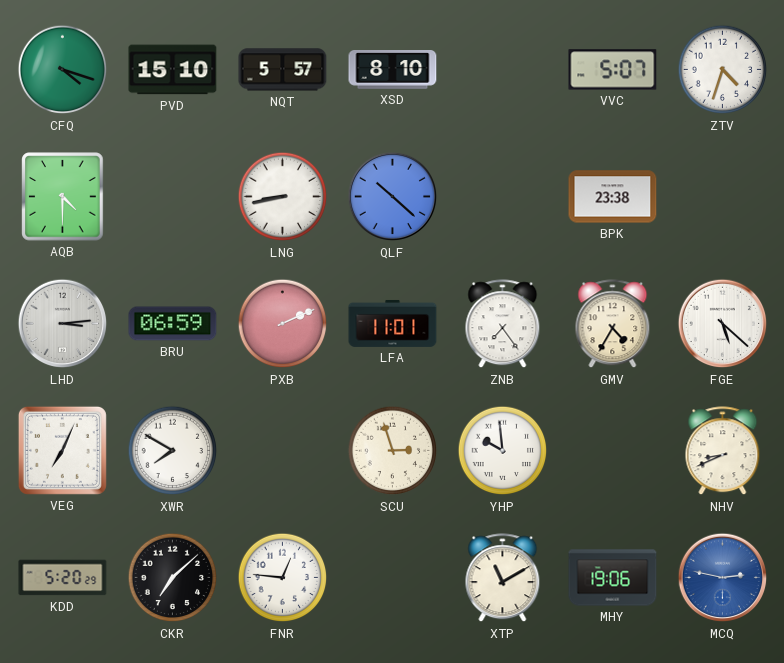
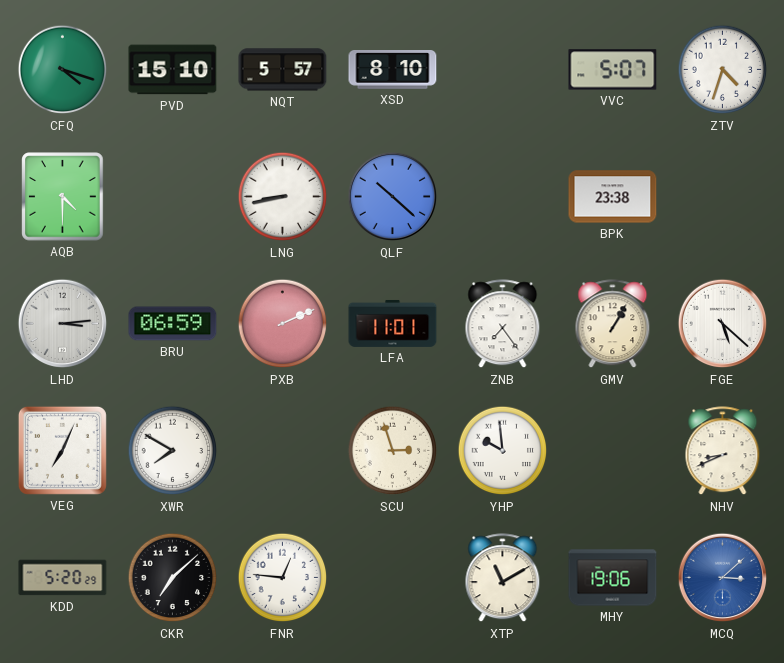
GMV: 4:35 -> 1:05 (613, 324)
MCQ: 2:47 -> 3:08 (723, 578)
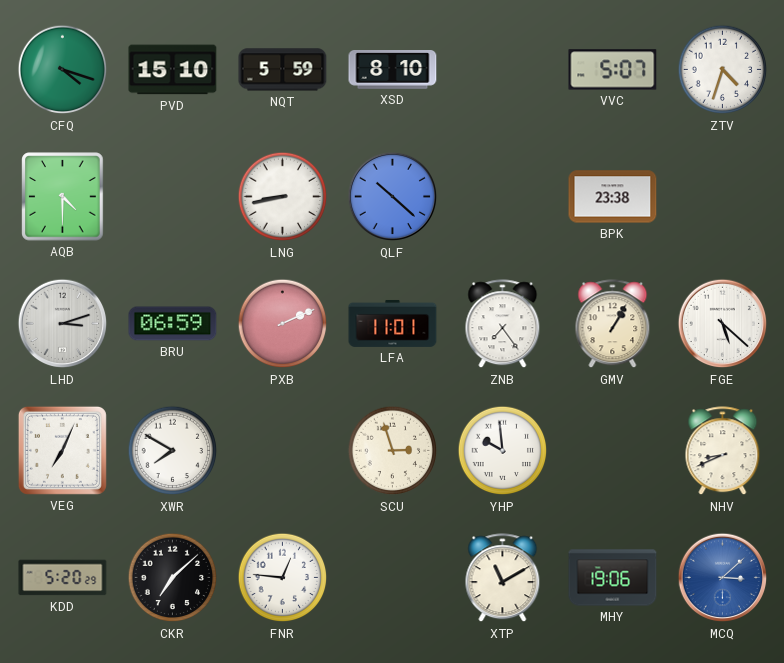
NQT: 5:57 -> 5:59 (283, 70)
LHD: 3:14 -> 3:12 (63, 324)
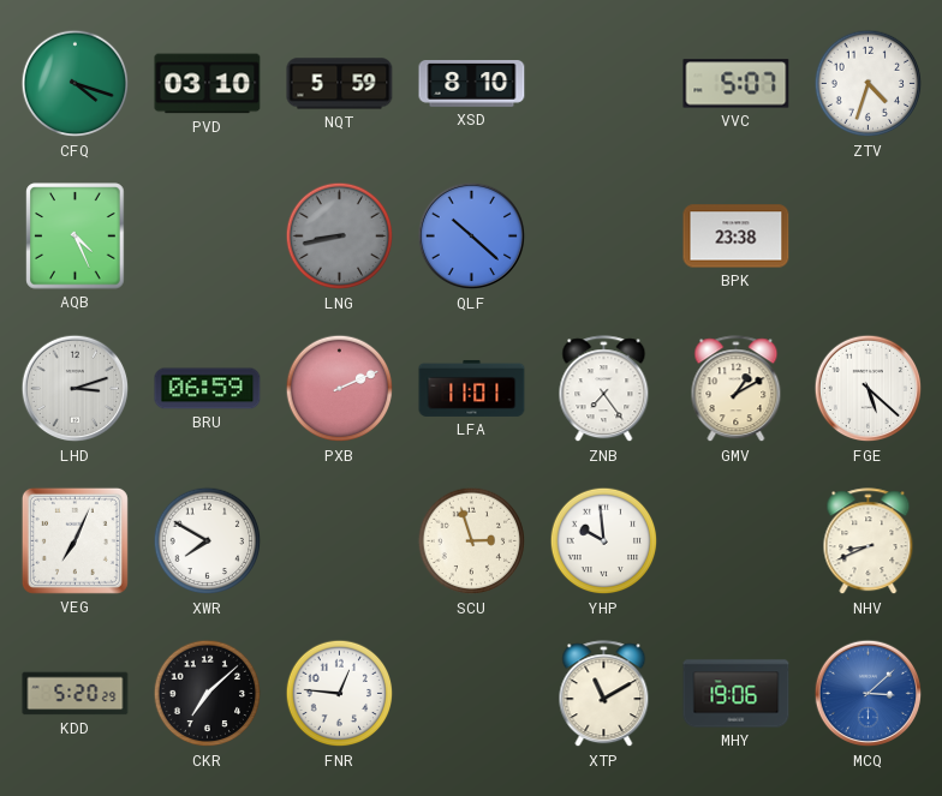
PVD: 15:10 -> 03:10 (208, 84)
AQB: 4:30 -> 4:26 (76, 237)
LNG dial: white -> grey (340, 237)
GMV: 1:05 -> 1:10 (737, 389)
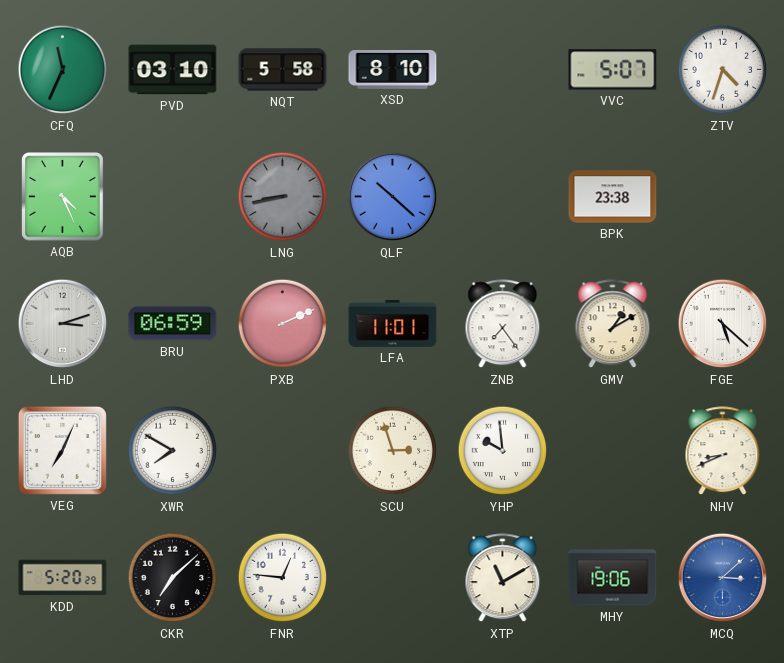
CFQ: 4:18 -> 11:34 (63, 70)
NQT: 5:59 -> 5:58 (283, 70)
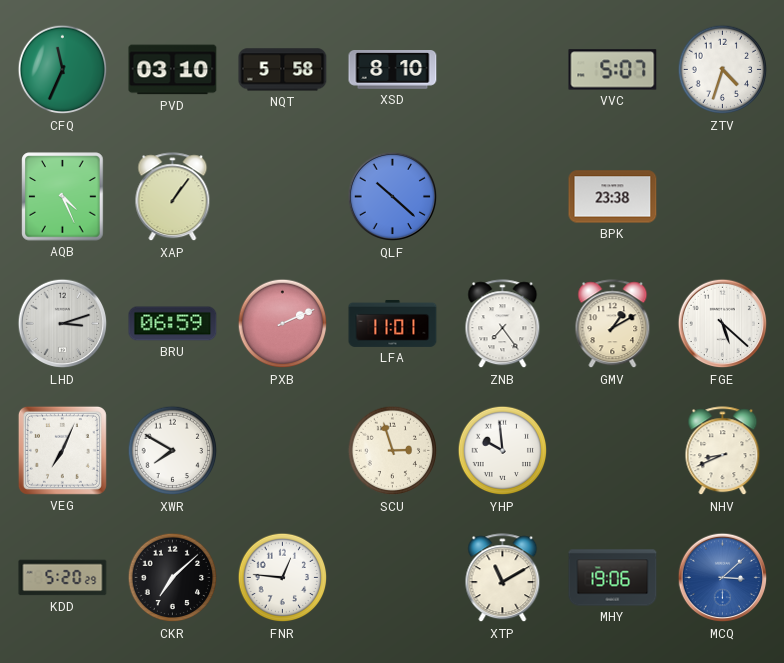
XAP: none -> 1:06 (173, 197)
LNG: 8:43 -> none (283, 197)
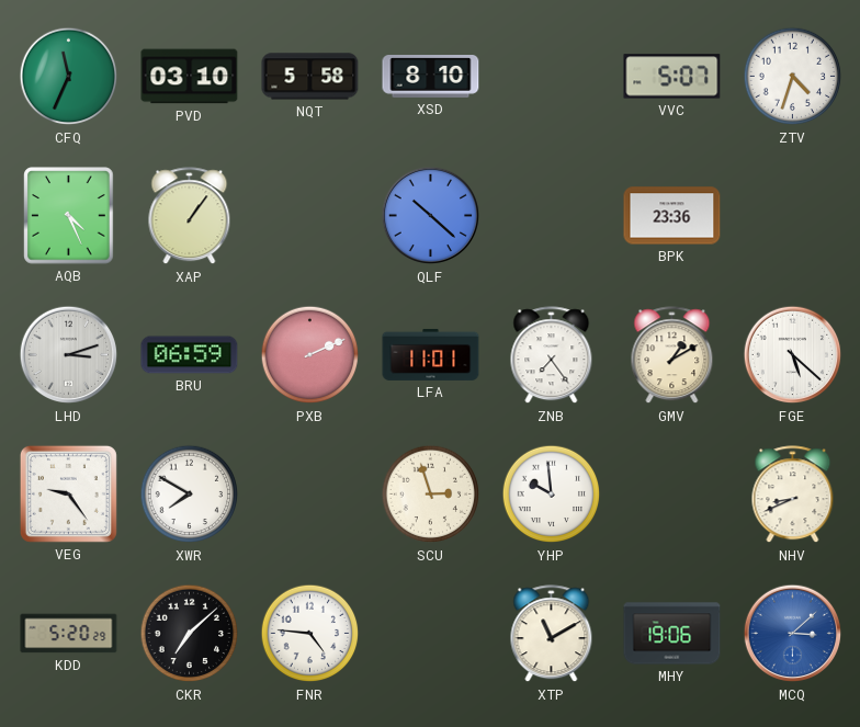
BPK: 23:38 -> 23:36 (672, 216)
VEG: 7:04 -> 9:24 (68, 493)
FNR: 12:46 -> 4:46 (310, 634)
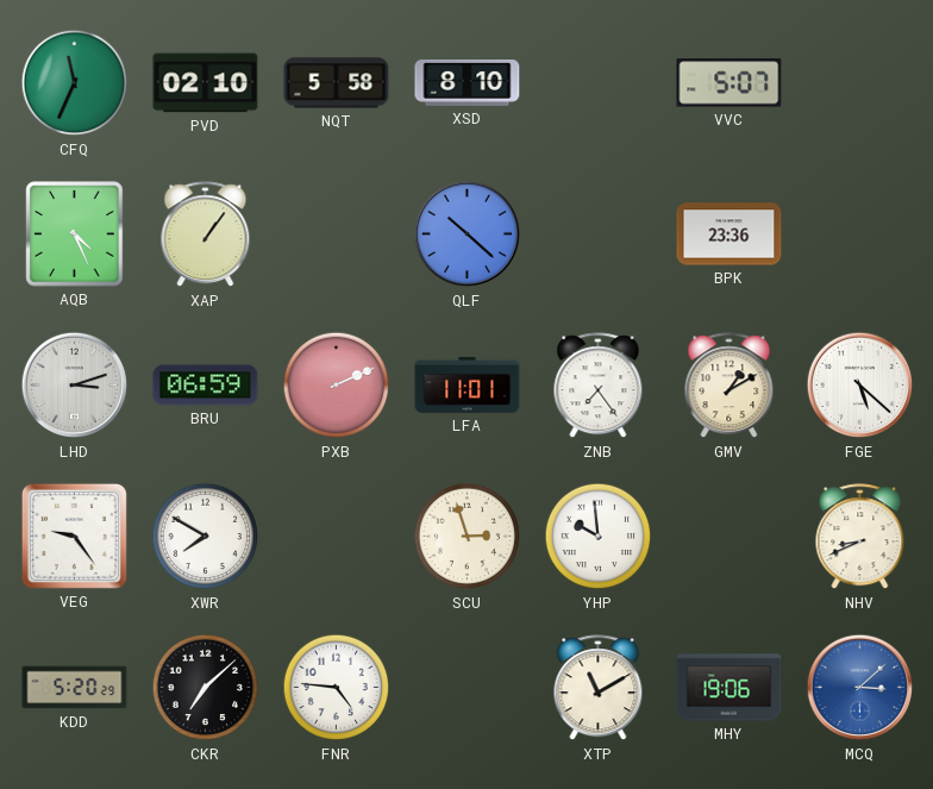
PVD: 03:10 -> 02:10 (206, 83)
ZTV: 4:33 -> none (793, 77)
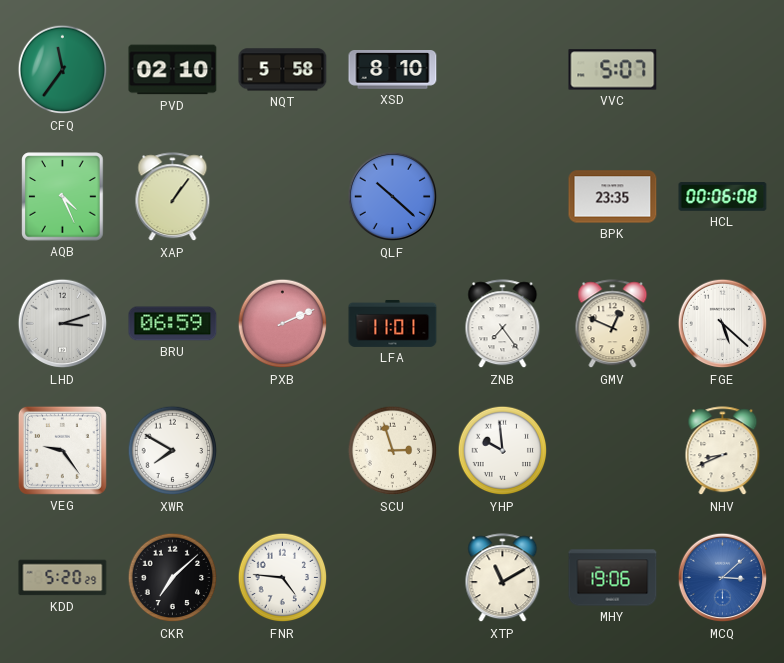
CFQ: 11:34 -> 11:36 (63, 70)
BPK: 23:36 -> 23:35 (613, 197)
HCL: none -> 00:06 (723, 197)
GMV: 1:10 -> 12:49 (613, 324)
